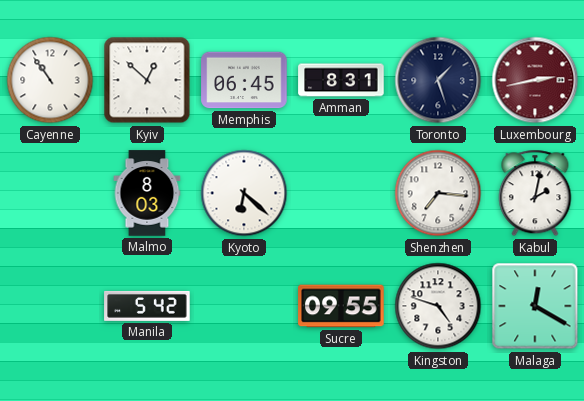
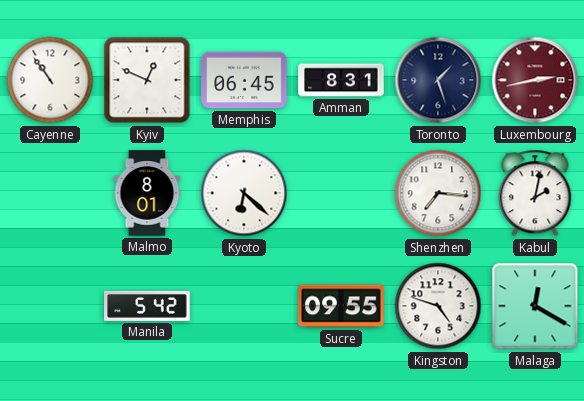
Kyiv: 12:52 -> 12:49 (147, 80)
Malmo: 8:03 -> 8:01 (147, 193)
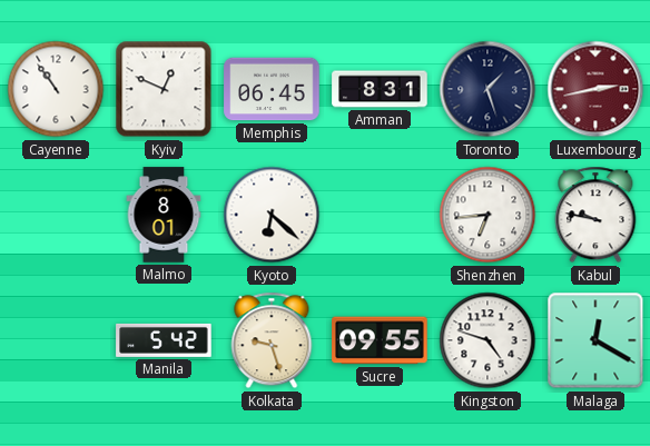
Shenzhen: 7:16 -> 6:44 (487, 215)
Kabul: 2:02 -> 9:47 (595, 215)
Kolkata: none -> 9:27 (272, 340)
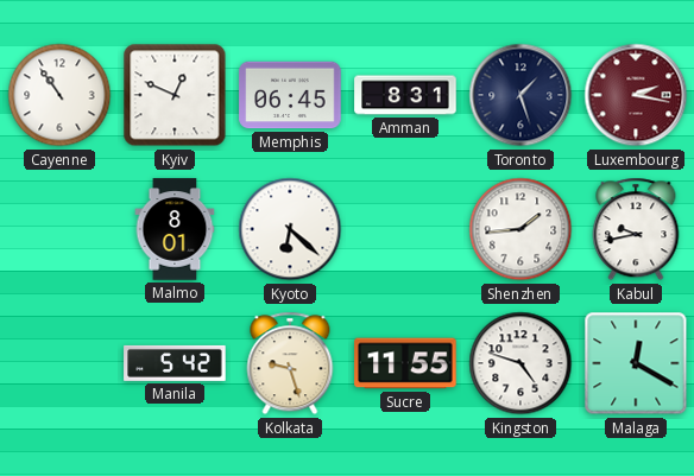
Luxembourg: 2:43 -> 2:17 (636, 95)
Shenzhen: 6:44 -> 1:44 (520, 229)
Kabul: 9:47 -> 9:43 (636, 229)
Sucre: 09:55 -> 11:55 (405, 363)
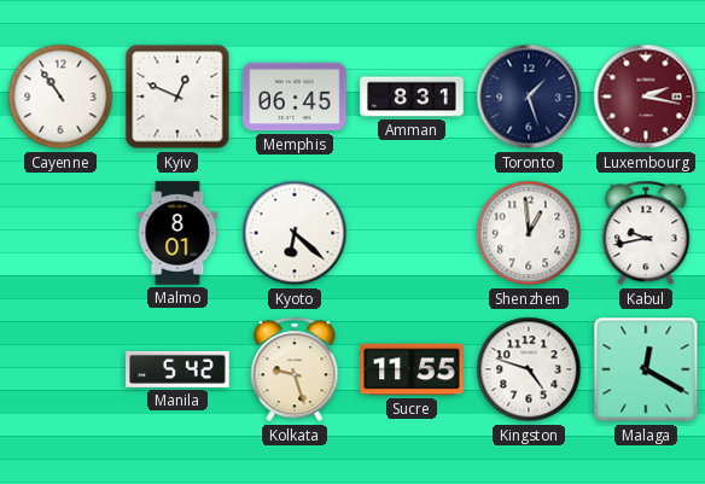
Shenzhen: 1:44 -> 12:59 (529, 233)
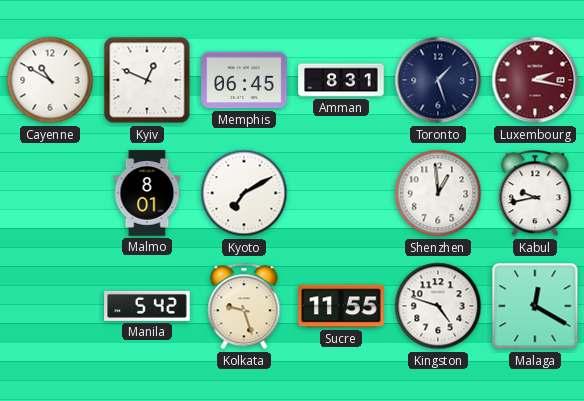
Cayenne: 10:54 -> 10:50 (50, 80)
Kyoto: 6:22 -> 7:10 (244, 193)
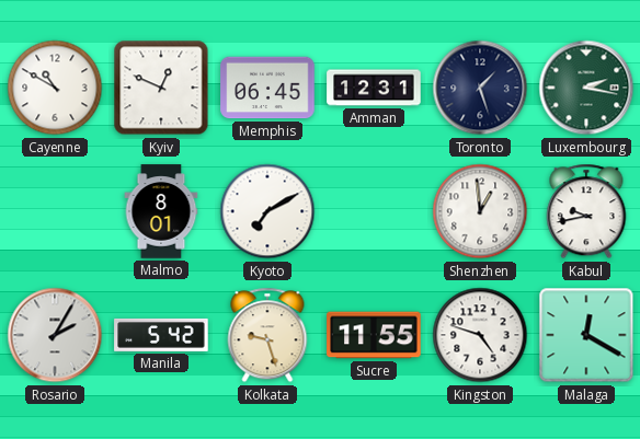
Amman: 8:31 -> 12:31 (374, 88)
Luxembourg dial: burgundy -> green (586, 88)
Rosario: none -> 2:05 (55, 335)
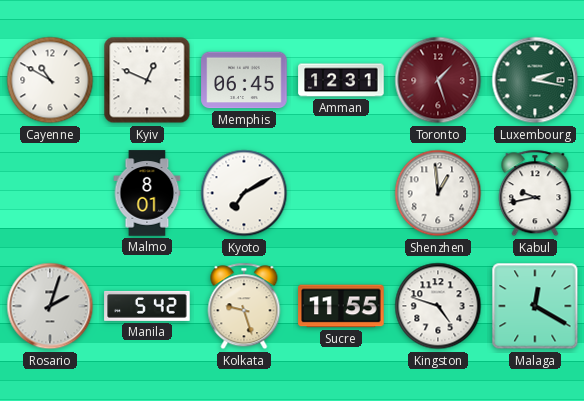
Toronto dial: navy -> burgundy (438, 80)
Rosario: 2:05 -> 2:03 (50, 306)
